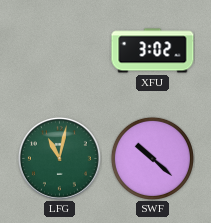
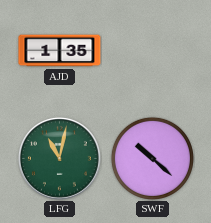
AJD: none -> 1:35 (60, 51)
XFU: 3:02 -> none (153, 51)
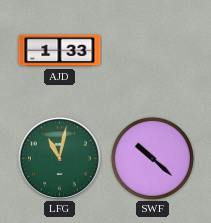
AJD: 1:35 -> 1:33 (60, 51)
